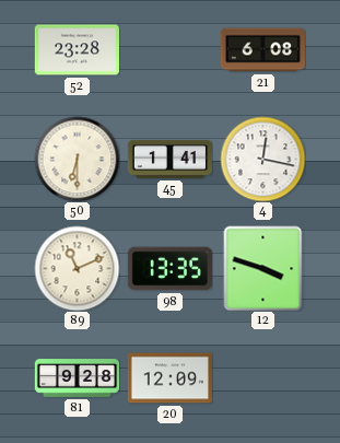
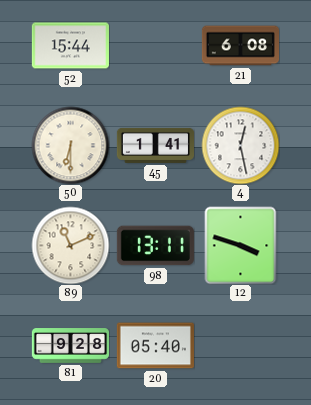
52: 23:28 -> 15:44 (70, 46)
4: 12:17 -> 12:28 (240, 145)
98: 13:35 -> 13:11 (155, 246)
20: 12:09 -> 05:40 (155, 346)
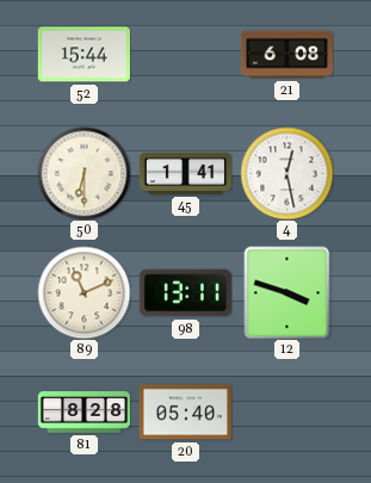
81: 9:28 -> 8:28 (84, 413)
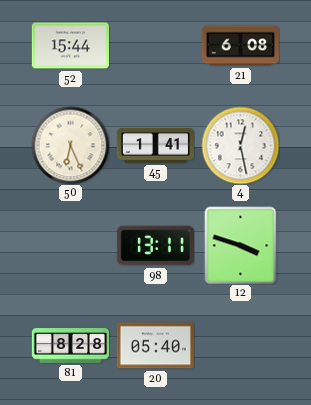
50: 6:30 -> 6:26 (70, 145)
89: 11:11 -> none (84, 292)
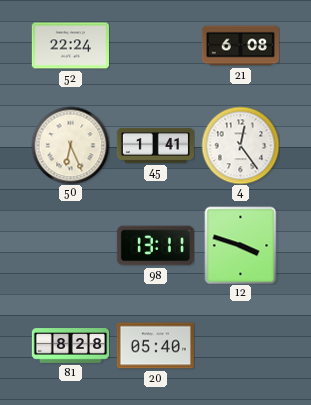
52: 15:44 -> 22:24 (70, 46)
4: 12:28 -> 12:24 (240, 145)
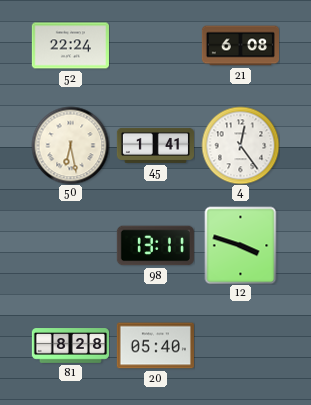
50: 6:26 -> 6:28 (70, 145)
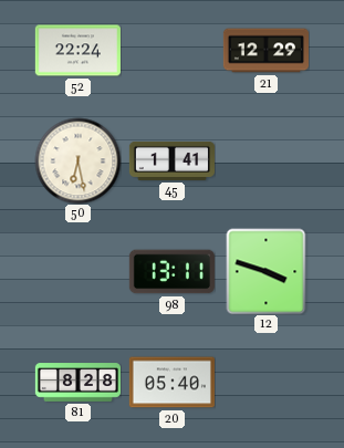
21: 6:08 -> 12:29 (265, 51)
4: 12:24 -> none (240, 145)
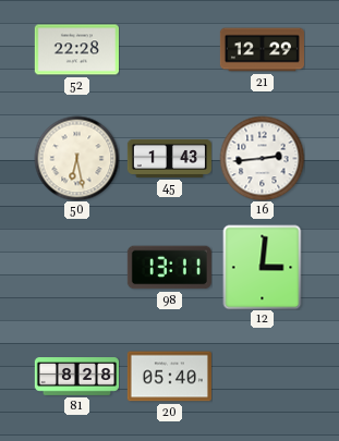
52: 22:24 -> 22:28 (76, 50)
45: 1:41 -> 1:43 (169, 158)
16: none -> 2:44 (262, 158)
12: 3:48 -> 3:01 (263, 267)
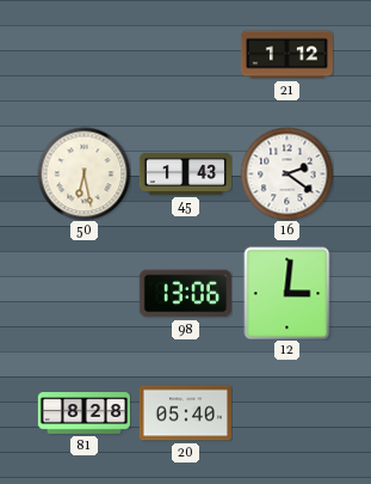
52: 22:28 -> none (76, 50)
21: 12:29 -> 1:12 (286, 55)
16: 2:44 -> 2:21 (286, 173)
98: 13:11 -> 13:06 (185, 294)
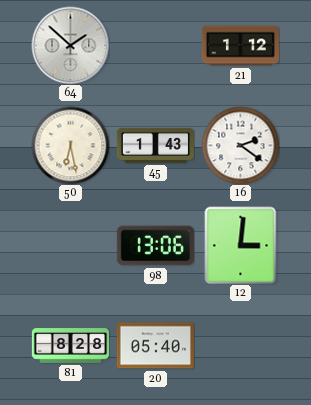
64: none -> 1:52 (70, 45)
